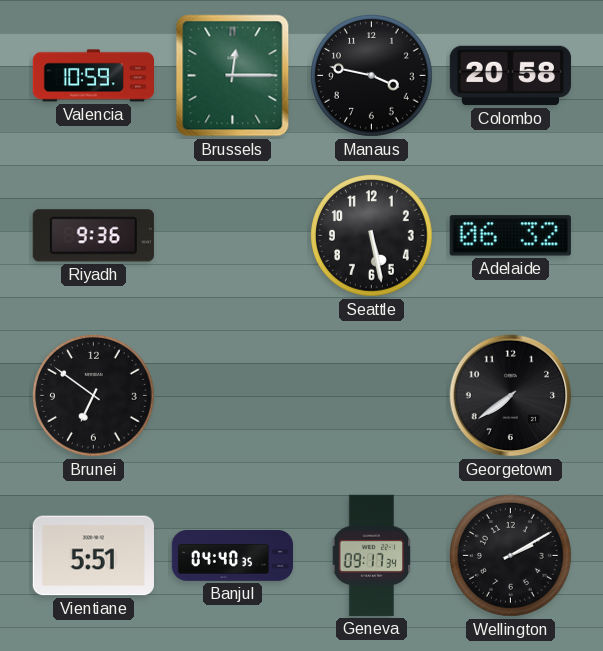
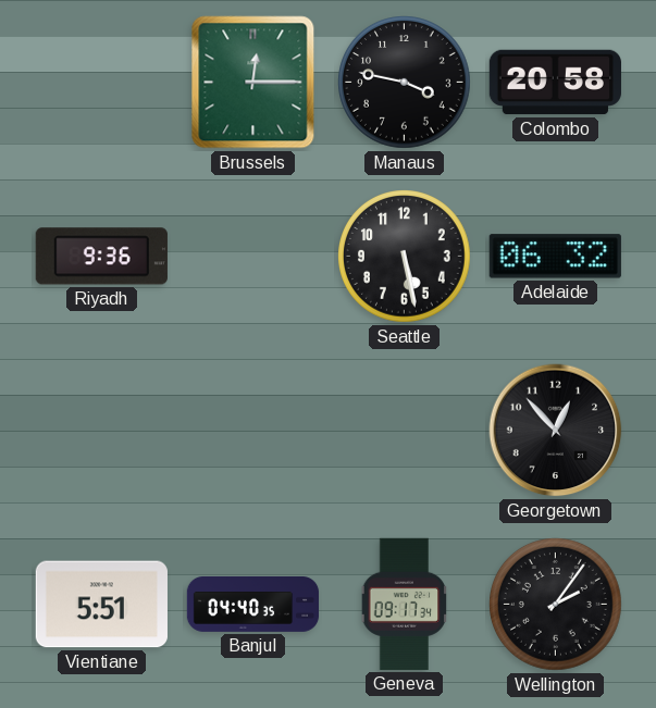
Valencia: 10:59 -> none (93, 76)
Brunei: 6:51 -> none (94, 396)
Georgetown: 7:39 -> 12:53 (556, 431)
Wellington: 2:10 -> 2:06 (556, 605)
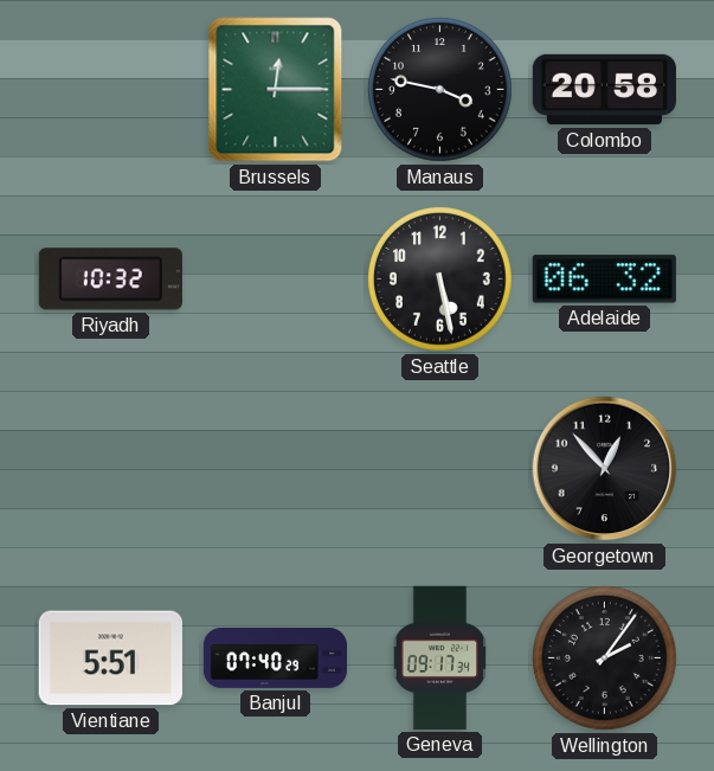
Riyadh: 9:36 -> 10:32 (110, 280)
Banjul: 04:40 -> 07:40 (276, 658)
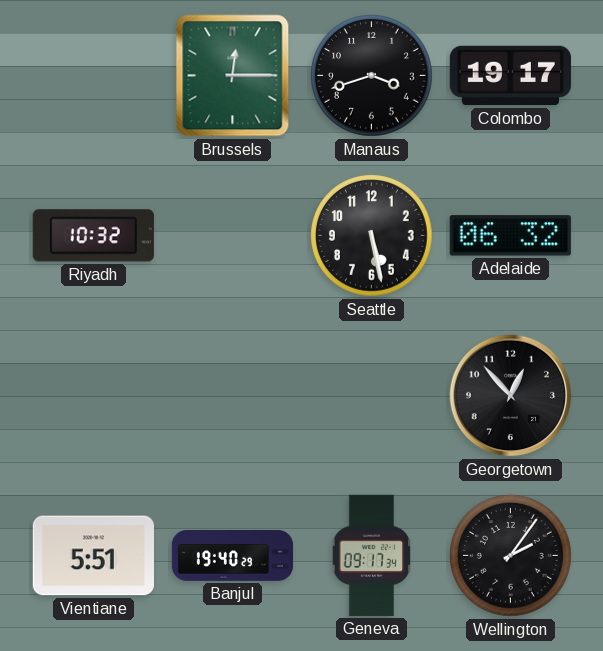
Manaus: 3:47 -> 3:42 (372, 76)
Colombo: 20:58 -> 19:17 (510, 76)
Banjul: 07:40 -> 19:40 (233, 556)
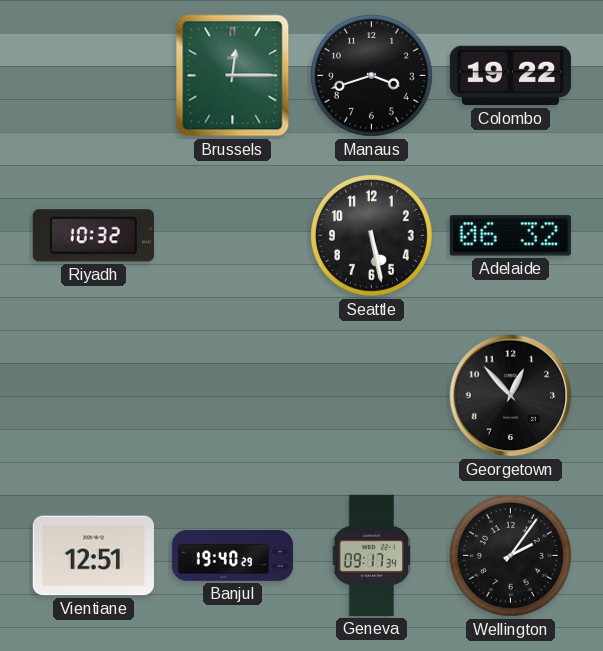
Colombo: 19:17 -> 19:22 (510, 76)
Vientiane: 5:51 -> 12:51 (93, 556)
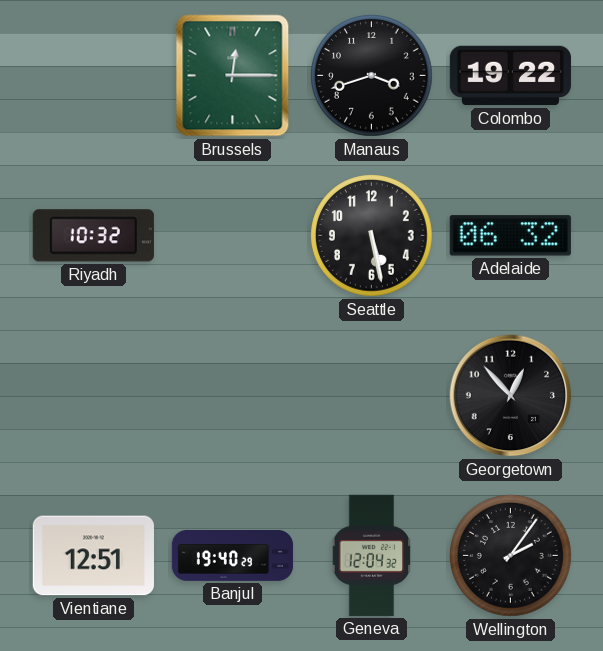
Geneva: 09:17 -> 12:04 (372, 555)
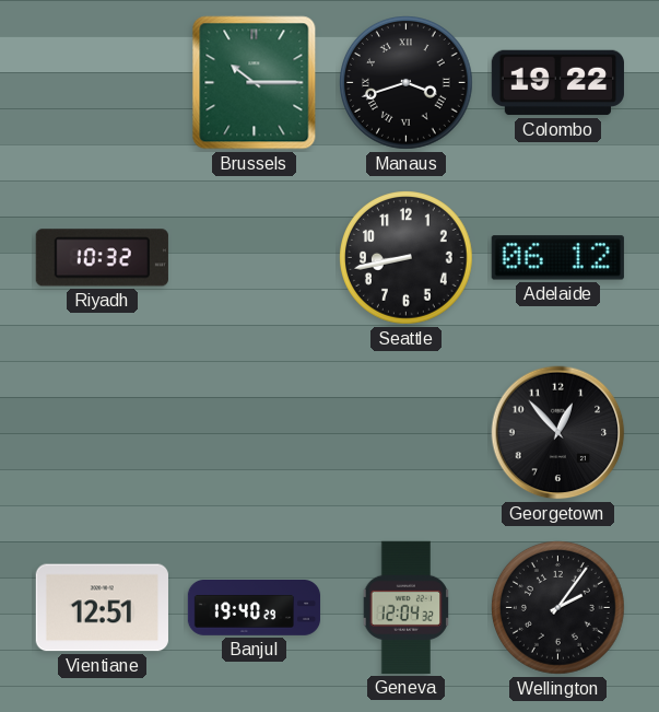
Brussels: 12:15 -> 10:15 (255, 83)
Manaus numerals: Arabic -> Roman (407, 83)
Seattle: 5:28 -> 8:43 (407, 258)
Adelaide: 06:32 -> 06:12 (557, 258)
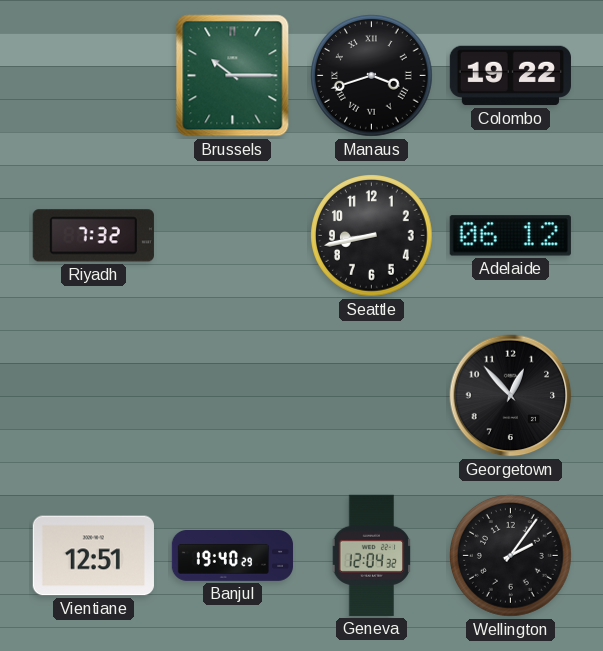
Riyadh: 10:32 -> 7:32 (93, 236)
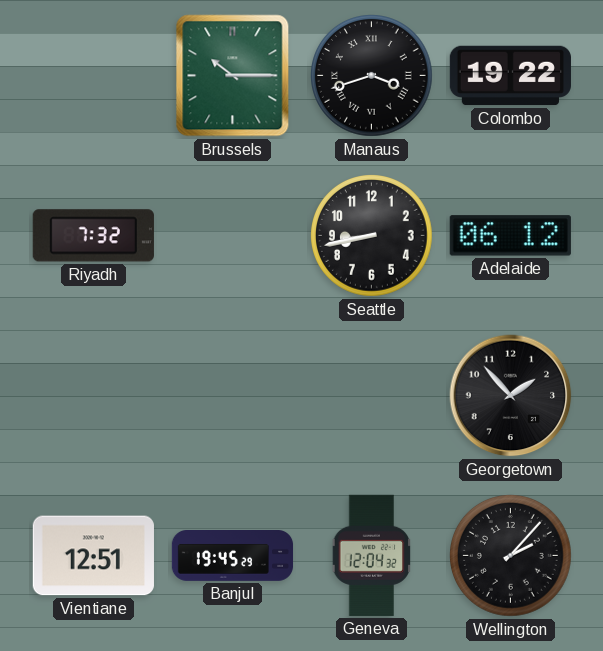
Georgetown: 12:53 -> 1:53 (511, 396)
Banjul: 19:40 -> 19:45 (233, 556)
Wellington: 2:06 -> 2:07 (511, 556)
